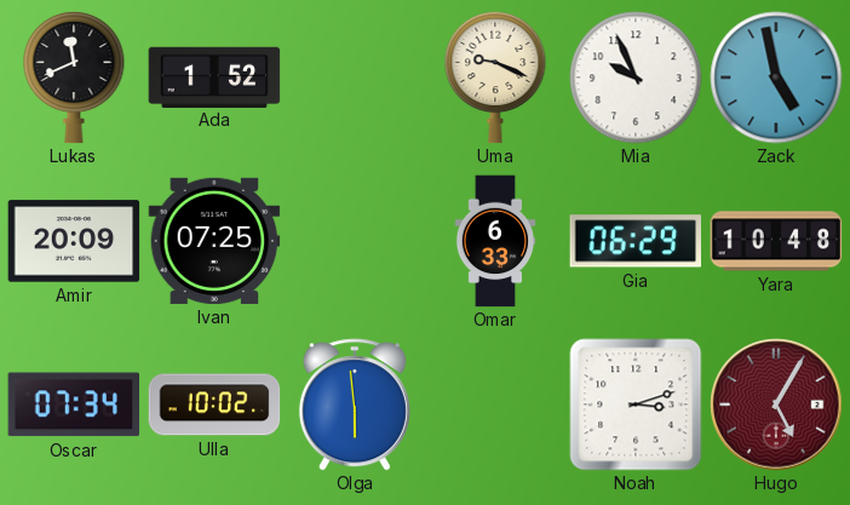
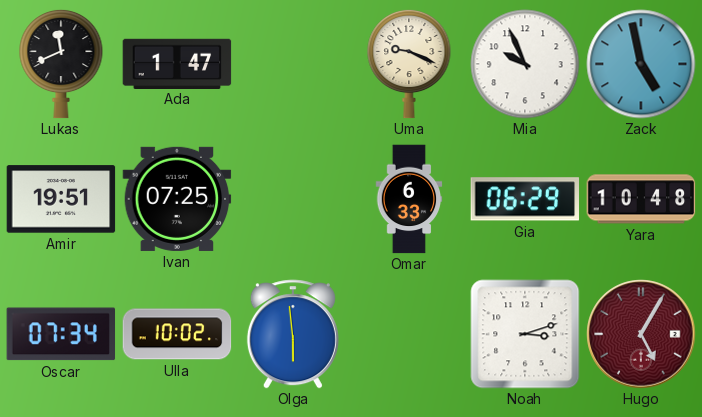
Ada: 1:52 -> 1:47 (177, 63)
Amir: 20:09 -> 19:51 (61, 199)
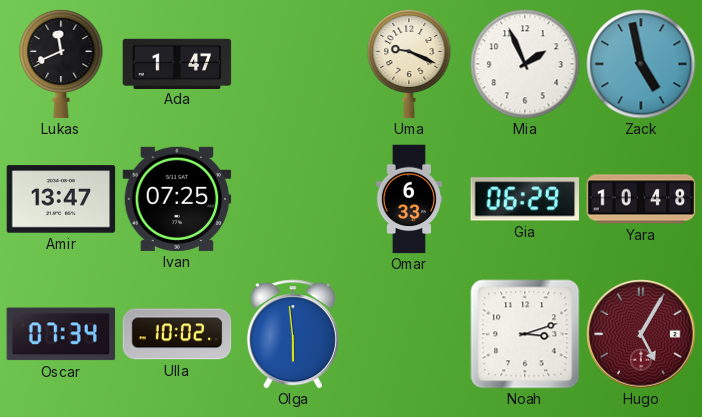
Mia: 9:56 -> 1:56 (525, 64)
Amir: 19:51 -> 13:47 (61, 199)
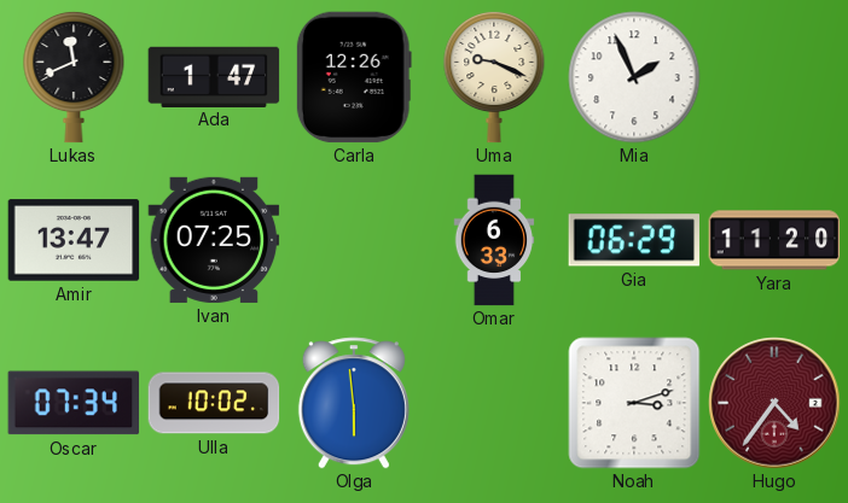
Carla: none -> 12:26 (354, 77)
Zack: 4:58 -> none (641, 64)
Yara: 10:48 -> 11:20 (774, 240)
Hugo: 5:05 -> 4:36 (774, 403)
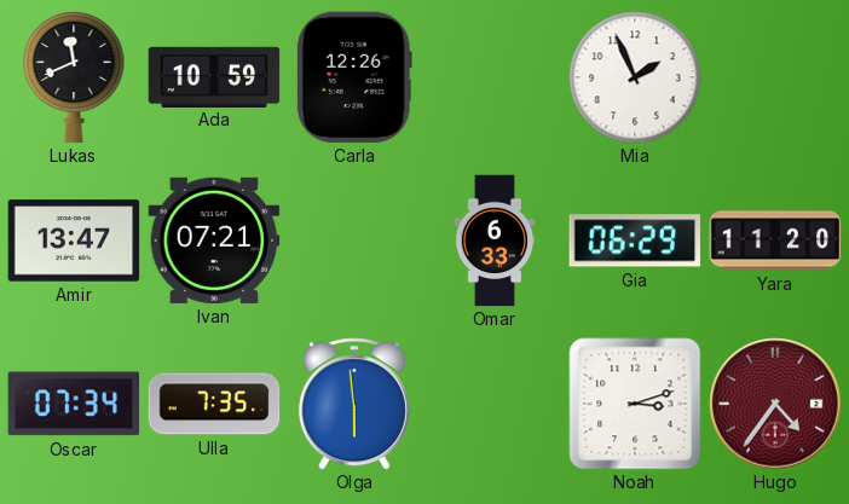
Ada: 1:47 -> 10:59 (214, 76)
Uma: 9:19 -> none (494, 77)
Ivan: 07:25 -> 07:21 (214, 241)
Ulla: 10:02 -> 7:35 (214, 404)
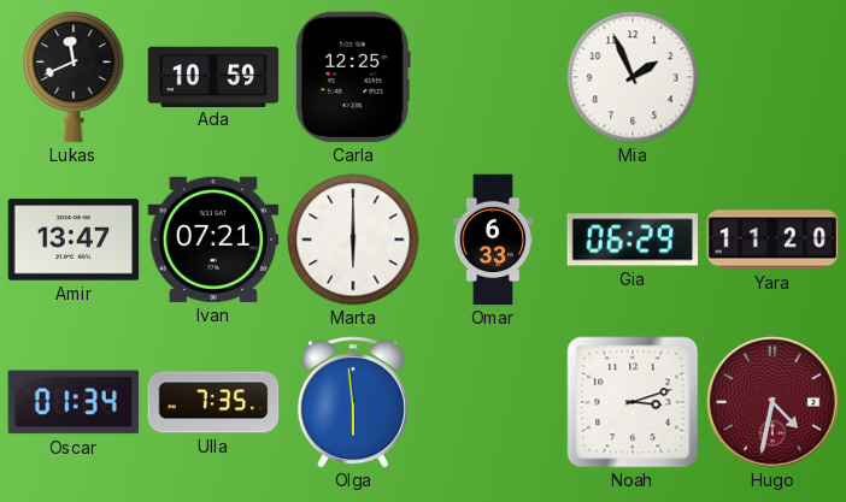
Carla: 12:26 -> 12:25 (353, 77)
Marta: none -> 6:00 (353, 240)
Oscar: 07:34 -> 01:34 (74, 402)
Hugo: 4:36 -> 4:32 (772, 402)
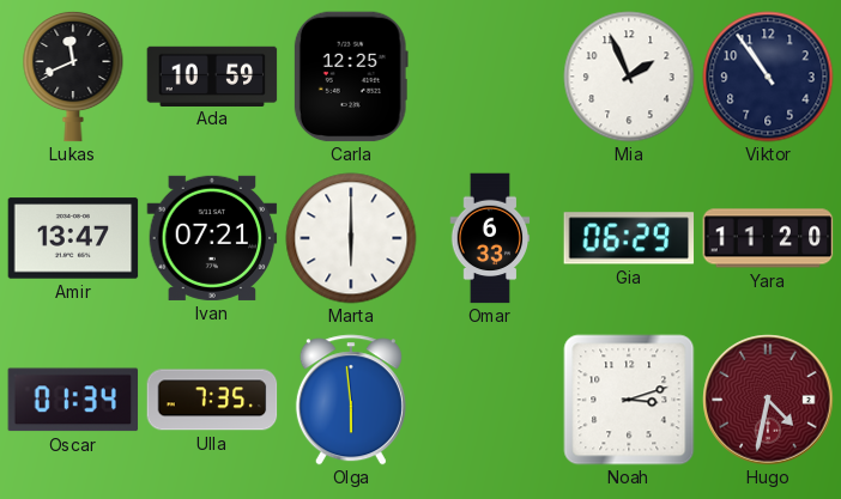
Viktor: none -> 10:54 (768, 77)
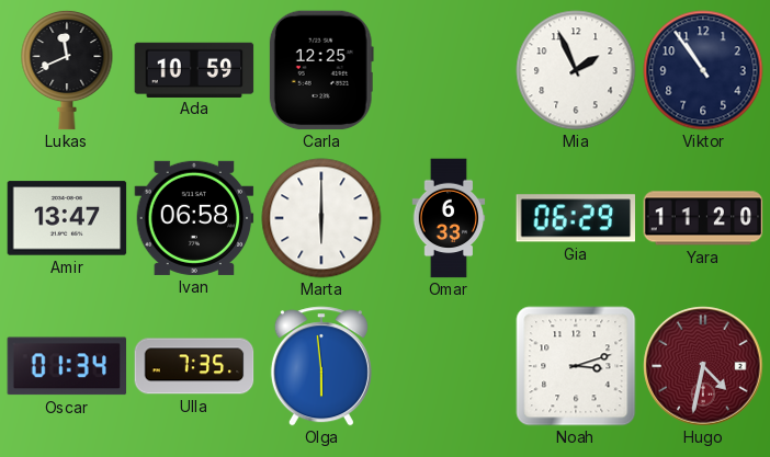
Ivan: 07:21 -> 06:58 (194, 218)
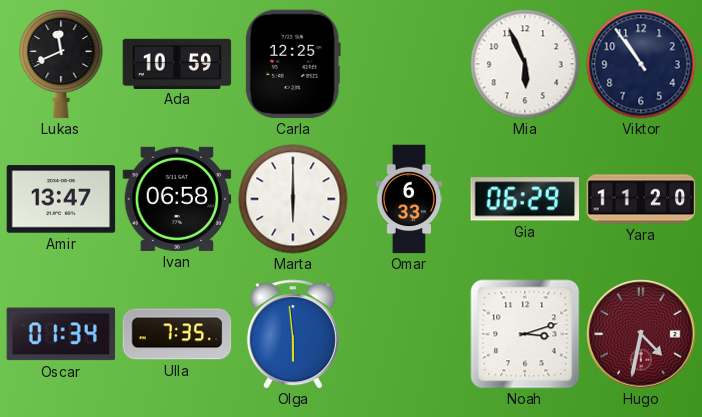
Mia: 1:56 -> 5:56 (525, 64)
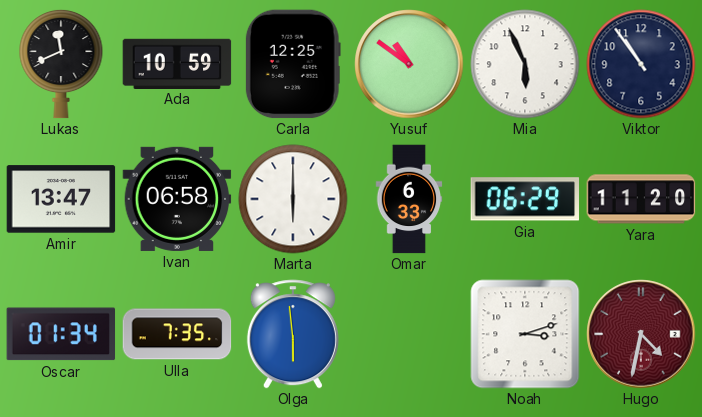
Yusuf: none -> 10:51 (409, 64)
